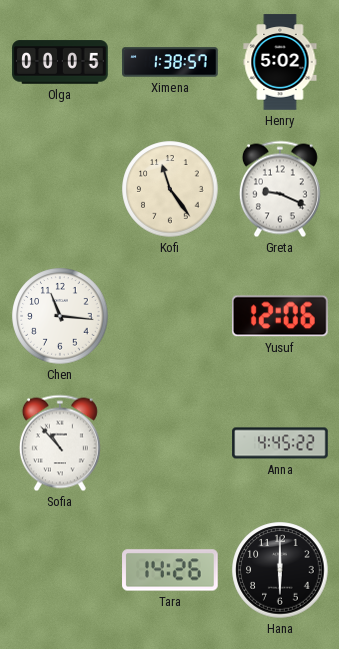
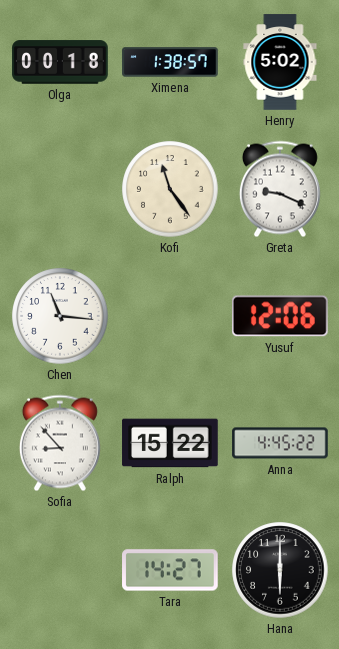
Olga: 00:05 -> 00:18 (60, 62)
Sofia: 10:53 -> 8:53 (60, 443)
Ralph: none -> 15:22 (170, 443)
Tara: 14:26 -> 14:27 (170, 570)
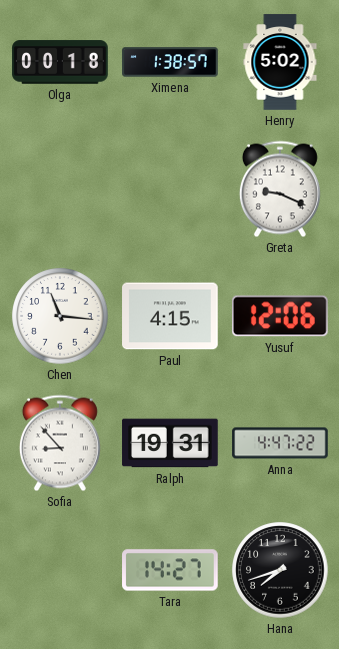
Kofi: 11:24 -> none (170, 189)
Paul: none -> 4:15 (170, 316)
Ralph: 15:22 -> 19:31 (170, 443)
Anna: 4:45 -> 4:47 (280, 443)
Hana: 6:00 -> 7:42 (280, 570)
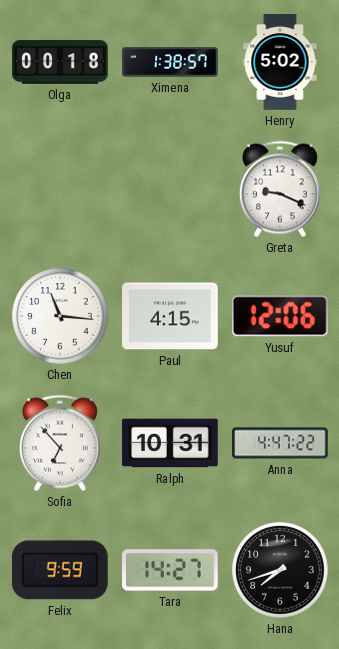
Sofia: 8:53 -> 6:53 (60, 443)
Ralph: 19:31 -> 10:31 (170, 443)
Felix: none -> 9:59 (61, 570)
